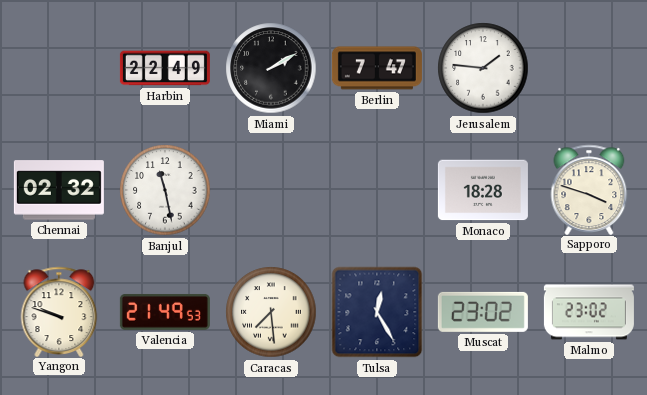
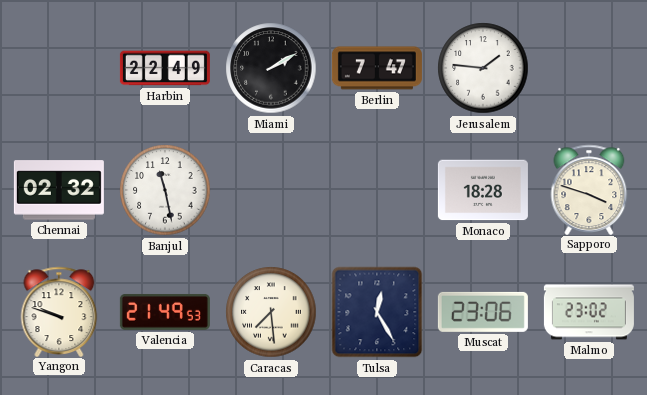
Muscat: 23:02 -> 23:06 (483, 312)
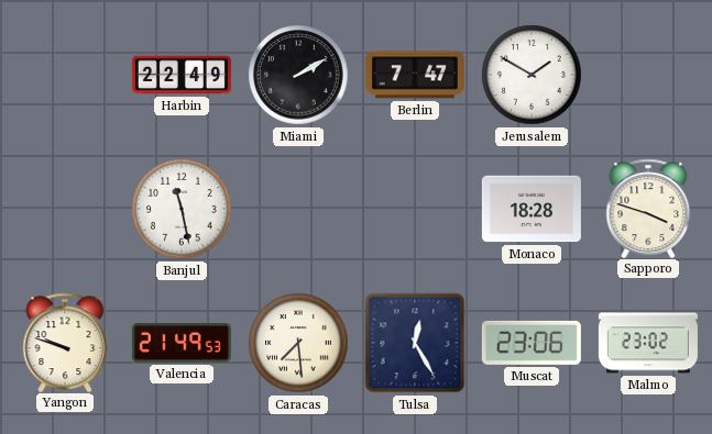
Jerusalem: 1:46 -> 1:50 (532, 75)
Chennai: 02:32 -> none (59, 190)
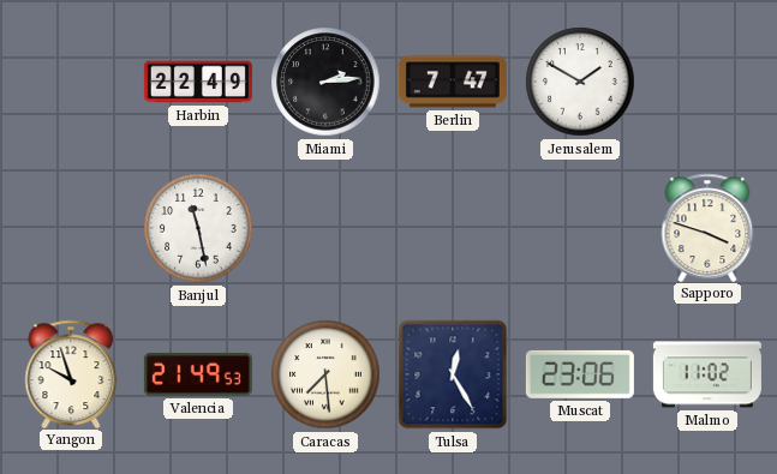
Miami: 2:10 -> 2:14 (325, 82)
Monaco: 18:28 -> none (532, 209)
Yangon: 9:48 -> 9:57 (71, 373)
Malmo: 23:02 -> 11:02 (707, 374)
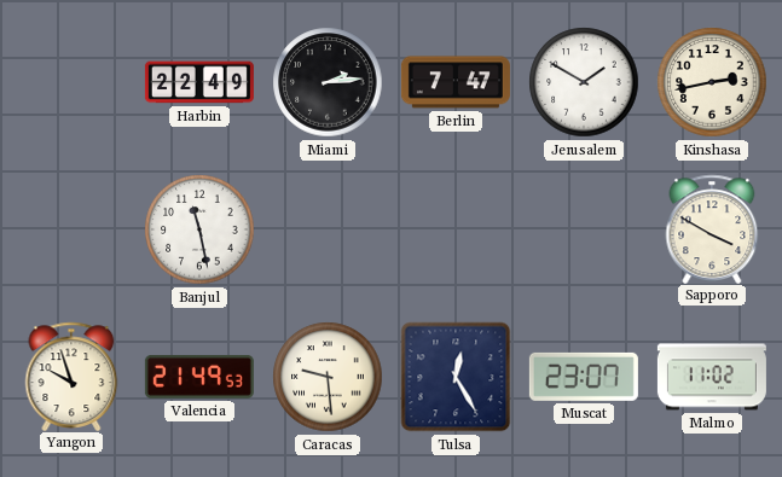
Kinshasa: none -> 2:43 (712, 82)
Sapporo: 3:48 -> 3:50 (712, 228)
Caracas: 7:29 -> 9:29 (328, 377)
Muscat: 23:06 -> 23:07 (584, 377)
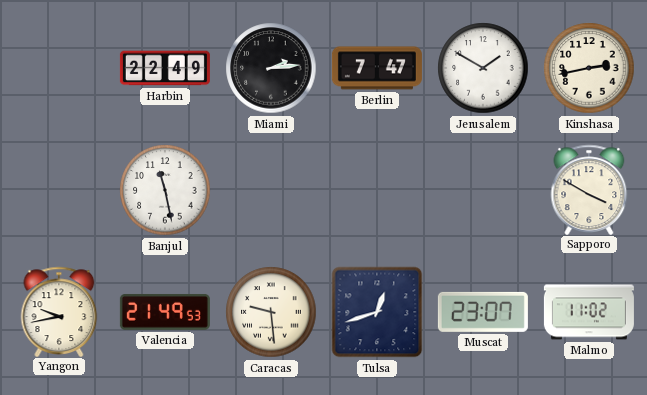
Yangon: 9:57 -> 9:43 (59, 311)
Tulsa: 12:25 -> 12:42 (377, 312)
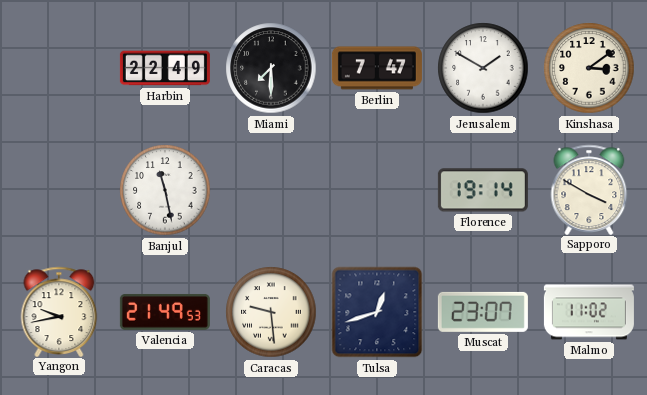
Miami: 2:14 -> 7:30 (271, 68)
Kinshasa: 2:43 -> 3:09 (589, 68)
Florence: none -> 19:14 (483, 190)
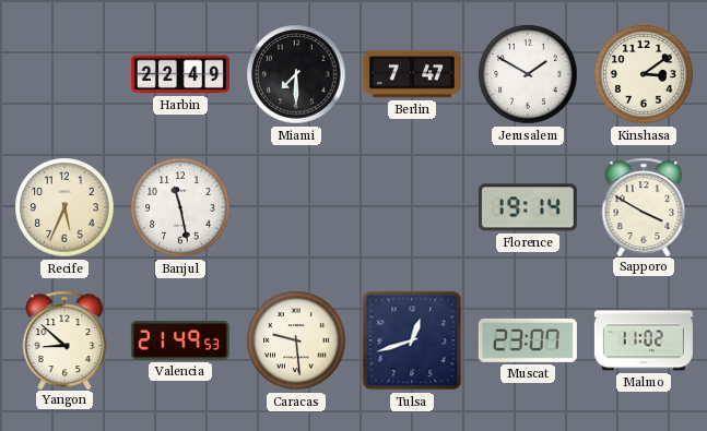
Recife: none -> 5:34 (64, 207)
Yangon: 9:43 -> 8:52 (64, 339)
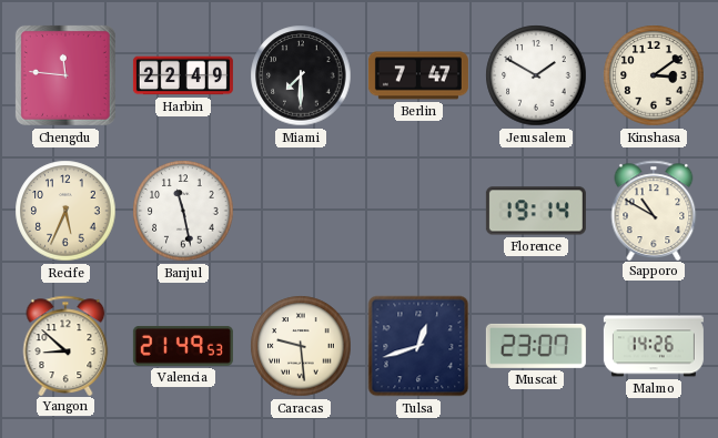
Chengdu: none -> 11:46 (65, 75)
Sapporo: 3:50 -> 10:50 (654, 210)
Malmo: 11:02 -> 14:26 (654, 346)
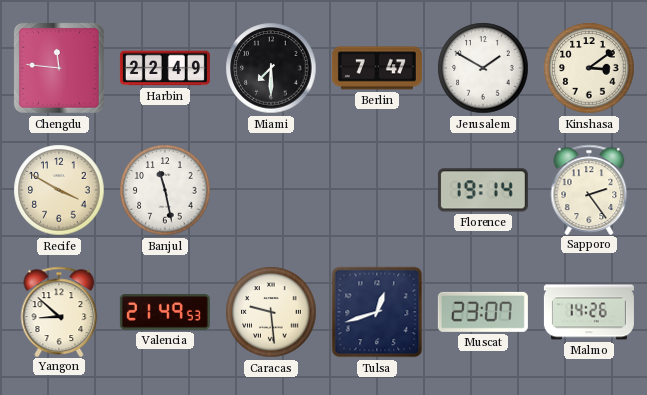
Recife: 5:34 -> 3:50 (59, 190)
Sapporo: 10:50 -> 2:24 (589, 189)
